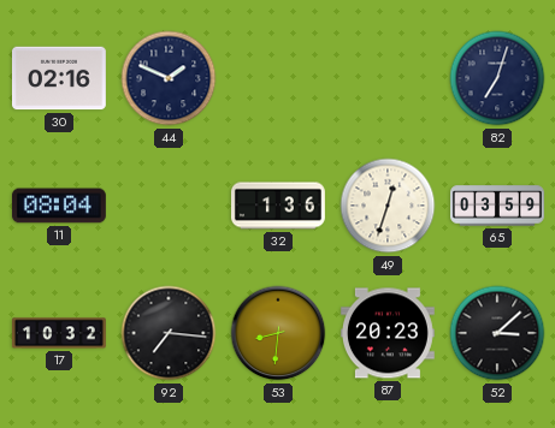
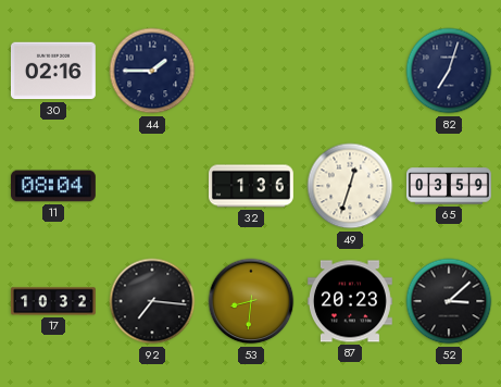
44: 1:49 -> 1:45 (152, 71)
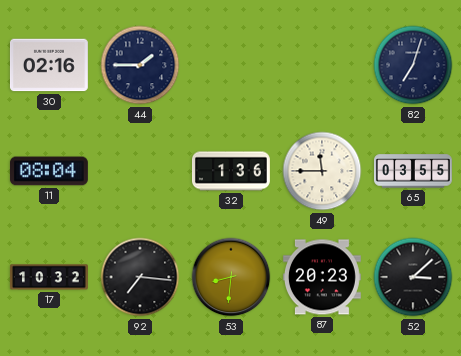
49: 12:33 -> 11:45 (322, 171)
65: 03:59 -> 03:55 (414, 171)
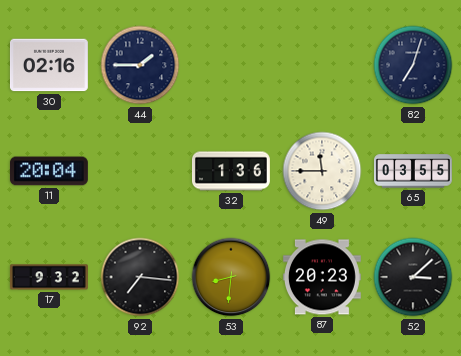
11: 08:04 -> 20:04 (49, 171)
17: 10:32 -> 9:32 (49, 277)
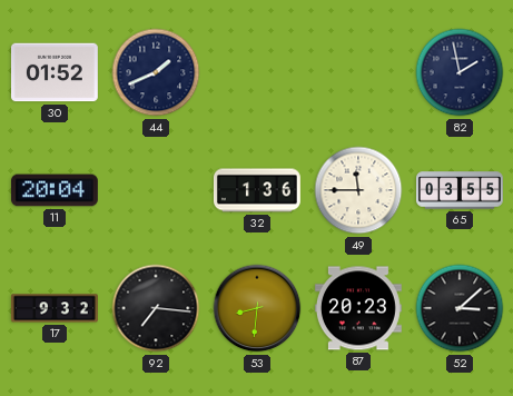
30: 02:16 -> 01:52 (55, 72)
44: 1:45 -> 1:41 (156, 72)
82: 7:03 -> 1:58 (460, 72)
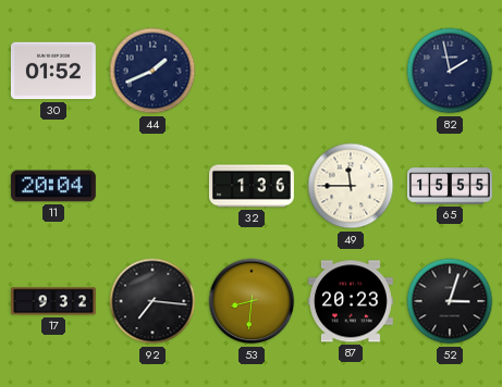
65: 03:55 -> 15:55 (451, 186)
52: 3:08 -> 3:03 (450, 301)
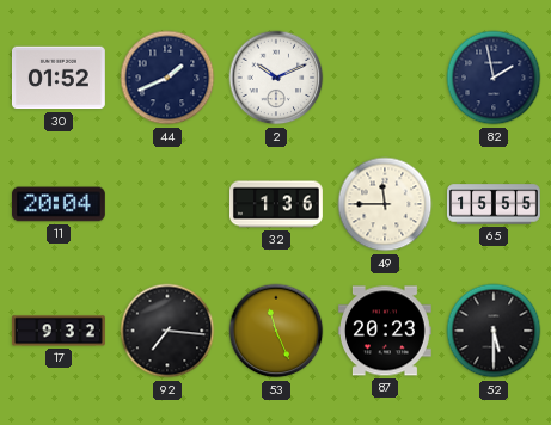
2: none -> 10:11 (276, 78)
53: 8:31 -> 11:26 (276, 331)
52: 3:03 -> 5:30 (494, 331)
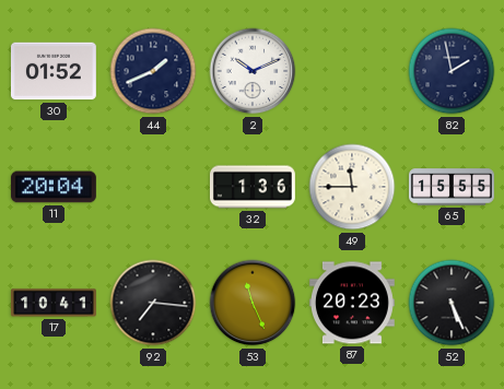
17: 9:32 -> 10:41 (54, 303)
52: 5:30 -> 5:26 (452, 303)
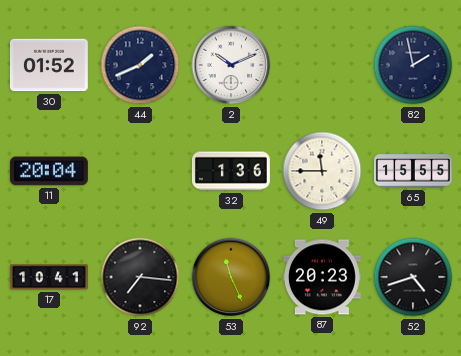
52: 5:26 -> 4:42 (413, 277)
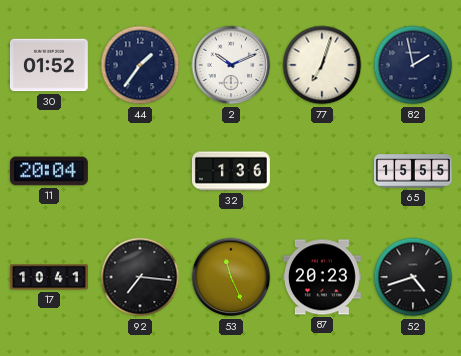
44: 1:41 -> 1:36 (140, 65)
77: none -> 7:03 (322, 65)
49: 11:45 -> none (322, 171)
